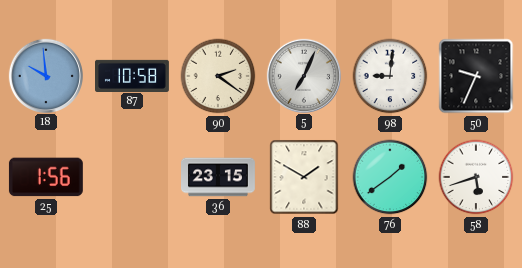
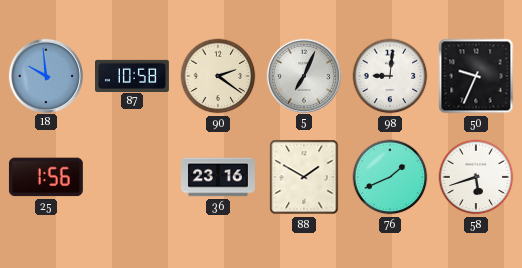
36: 23:15 -> 23:16 (219, 177)
76: 1:39 -> 1:41 (390, 177)
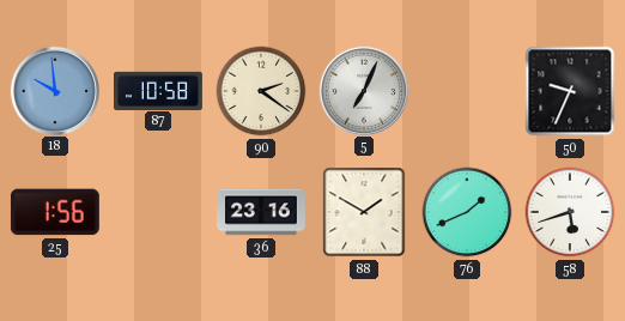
98: 9:01 -> none (390, 76)
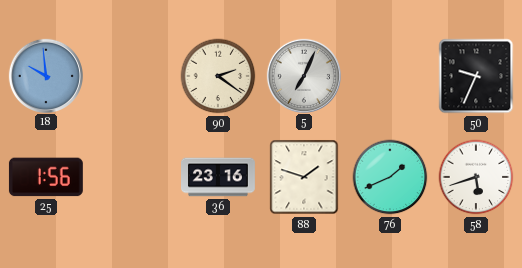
87: 10:58 -> none (159, 90)
88: 1:50 -> 1:48 (304, 177)
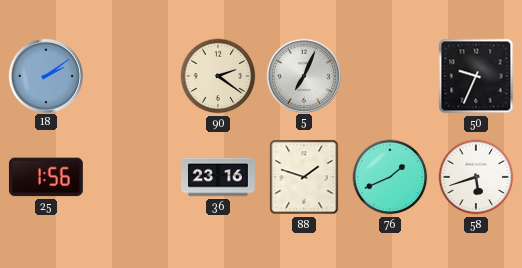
18: 9:59 -> 2:09 (45, 75)
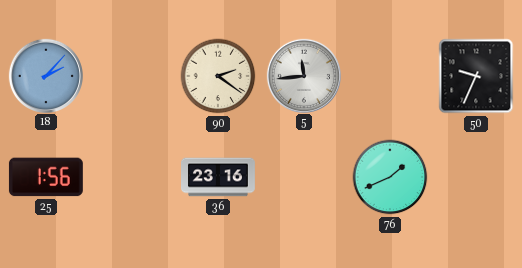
18: 2:09 -> 2:07 (45, 75)
5: 7:04 -> 11:44 (303, 75)
88: 1:48 -> none (304, 177)
58: 5:42 -> none (476, 177)
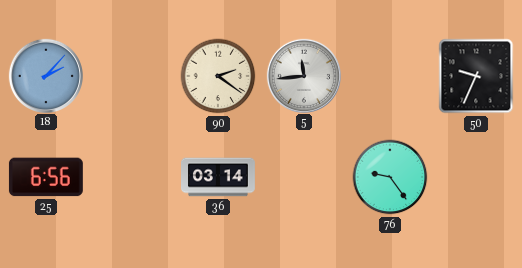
25: 1:56 -> 6:56 (46, 177)
36: 23:16 -> 03:14 (219, 177)
76: 1:41 -> 9:24 (390, 177)
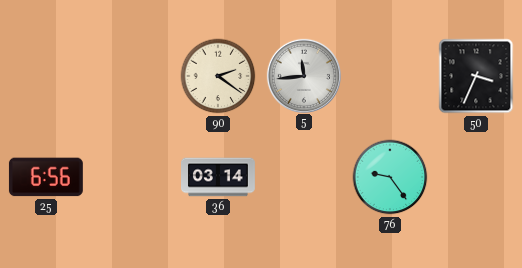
18: 2:07 -> none (45, 75)
50: 9:34 -> 3:34 (476, 76)
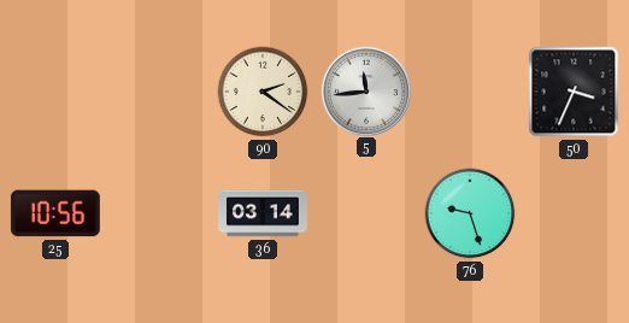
25: 6:56 -> 10:56 (55, 213)
76: 9:24 -> 9:27 (470, 213)
